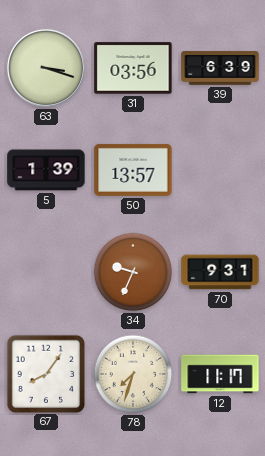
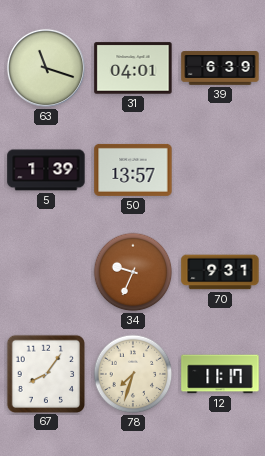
63: 3:18 -> 11:18 (46, 68)
31: 03:56 -> 04:01 (133, 68)
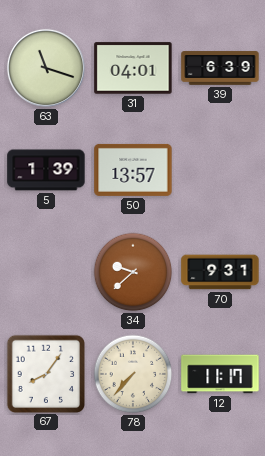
34: 9:34 -> 9:38 (133, 272)
78: 7:33 -> 7:37 (133, 374)
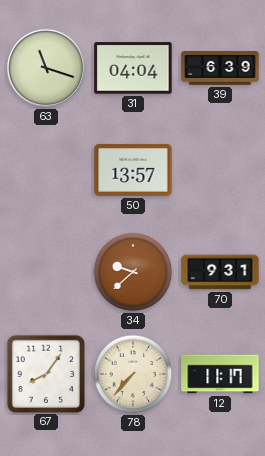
31: 04:01 -> 04:04 (133, 68)
5: 1:39 -> none (46, 170)
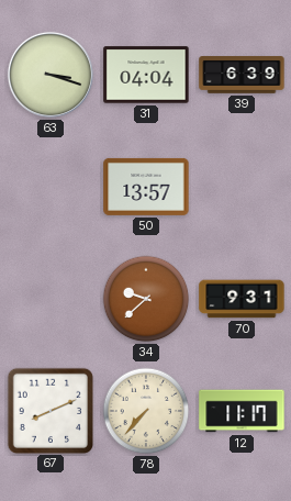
63: 11:18 -> 3:18 (51, 75)
67: 8:06 -> 8:11 (49, 410)
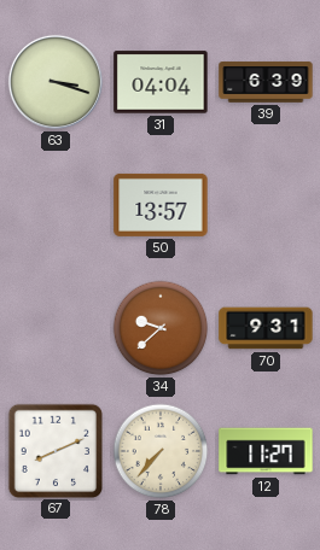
12: 11:17 -> 11:27 (266, 451)
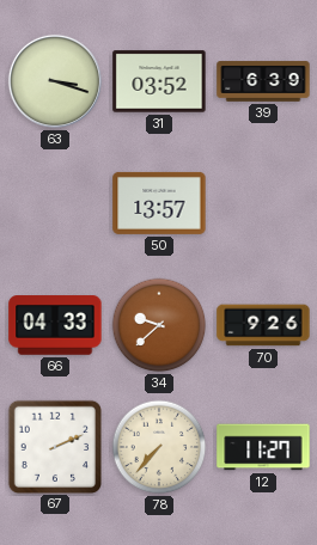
31: 04:04 -> 03:52 (159, 81)
66: none -> 04:33 (55, 325)
70: 9:31 -> 9:26 (263, 325)
67: 8:11 -> 2:11 (54, 446)
